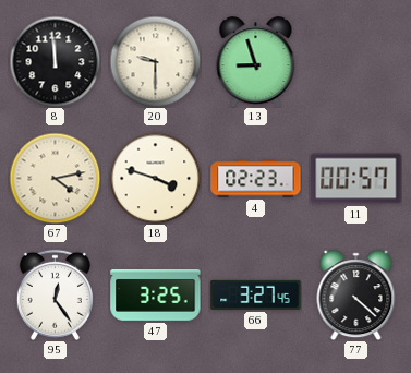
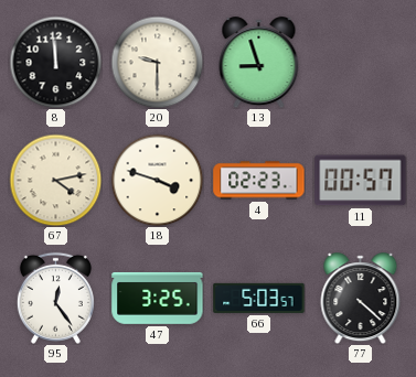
66: 3:27 -> 5:03 (259, 298)
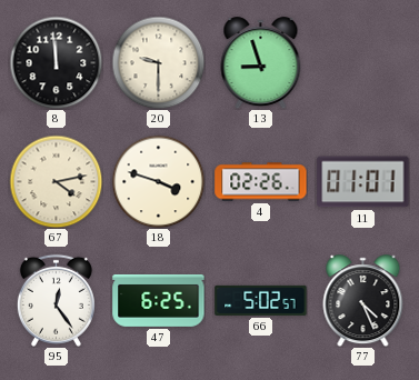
4: 02:23 -> 02:26 (261, 182)
11: 00:57 -> 01:01 (363, 182)
47: 3:25 -> 6:25 (159, 300)
66: 5:03 -> 5:02 (261, 300)
77: 4:22 -> 4:26 (363, 301)
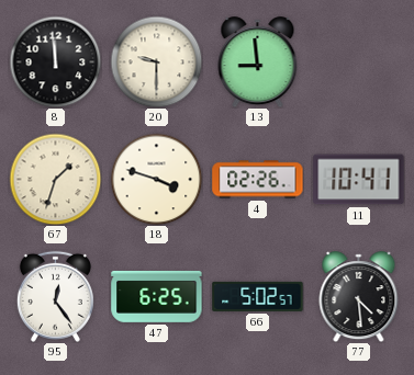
13: 8:57 -> 8:59 (258, 63)
67: 4:13 -> 1:33 (55, 179)
11: 01:01 -> 10:41 (359, 180)
77: 4:26 -> 4:29 (359, 297)
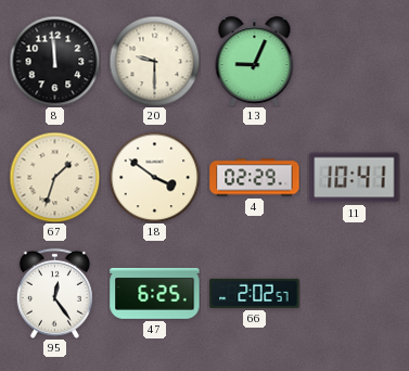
13: 8:59 -> 9:04 (255, 62)
18: 3:48 -> 3:51 (154, 177)
4: 02:26 -> 02:29 (255, 178)
66: 5:02 -> 2:02 (255, 293)
77: 4:29 -> none (359, 297)
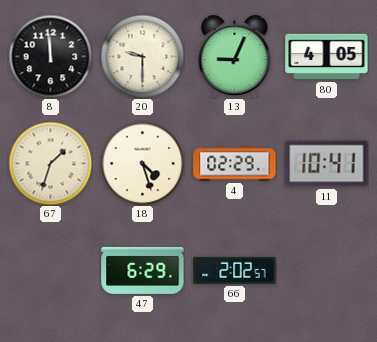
80: none -> 4:05 (327, 57)
18: 3:51 -> 4:27 (142, 163)
95: 12:24 -> none (54, 293)
47: 6:25 -> 6:29 (143, 270)
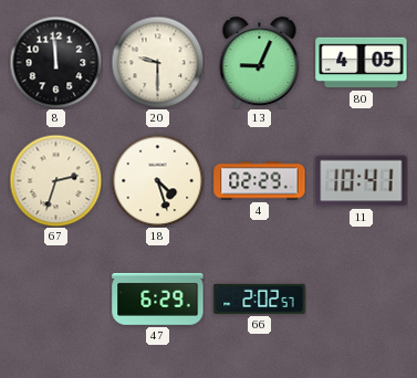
67: 1:33 -> 2:33 (55, 180)
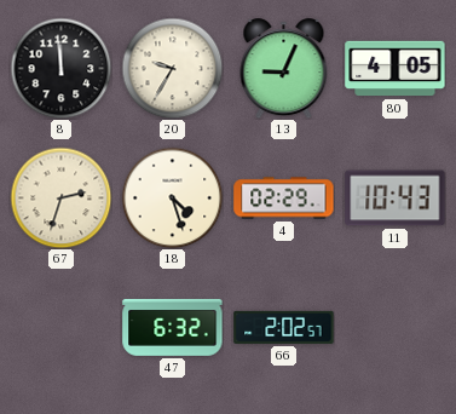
20: 9:30 -> 9:35 (172, 68)
11: 10:41 -> 10:43 (396, 199)
47: 6:29 -> 6:32 (173, 327)
